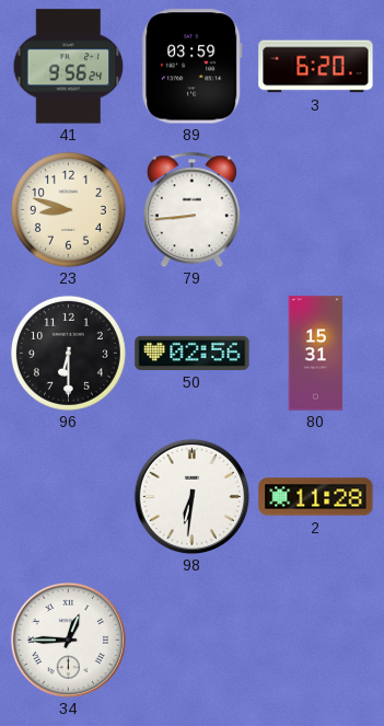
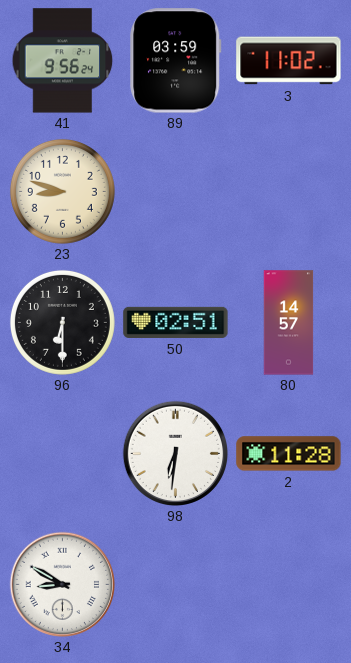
3: 6:20 -> 11:02 (289, 61)
79: 8:44 -> none (191, 209)
50: 02:56 -> 02:51 (176, 322)
80: 15:31 -> 14:57 (289, 323)
34: 12:45 -> 8:50 (62, 584)
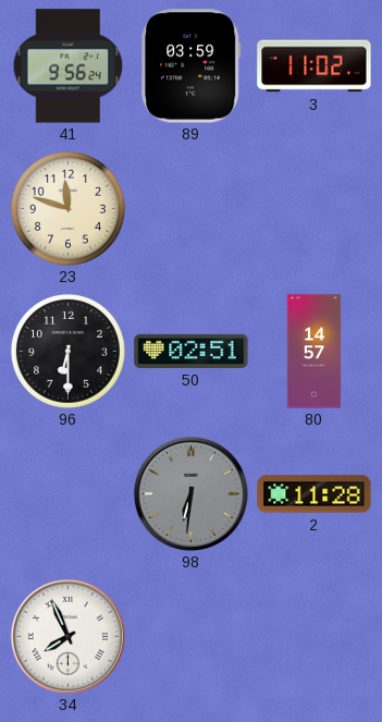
23: 8:48 -> 11:48 (67, 208)
98 dial: white -> grey (190, 493)
34: 8:50 -> 7:56 (67, 636)
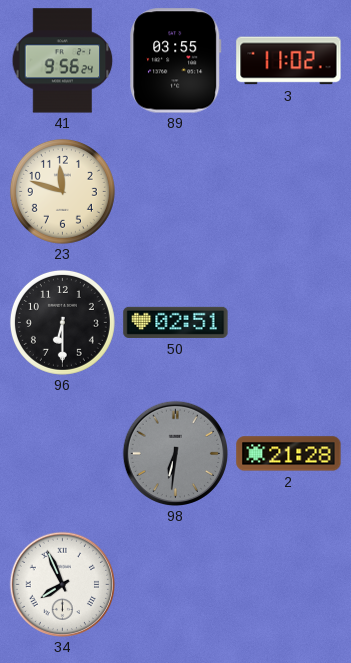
89: 03:59 -> 03:55 (176, 61)
80: 14:57 -> none (315, 352)
2: 11:28 -> 21:28 (289, 454)
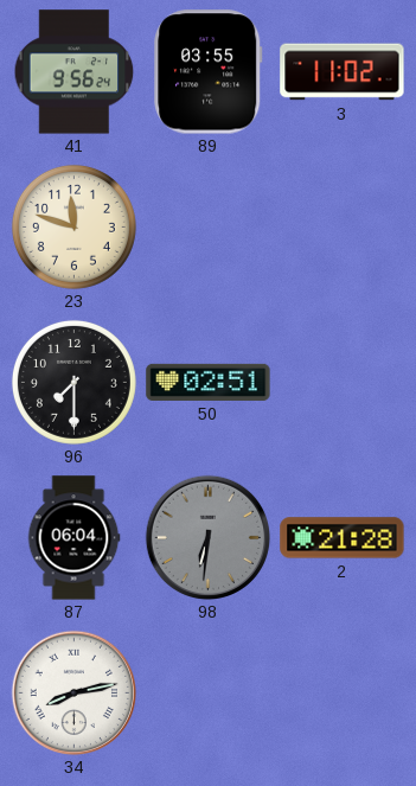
96: 6:30 -> 7:30 (73, 382)
87: none -> 06:04 (73, 538)
34: 7:56 -> 8:13 (73, 692)
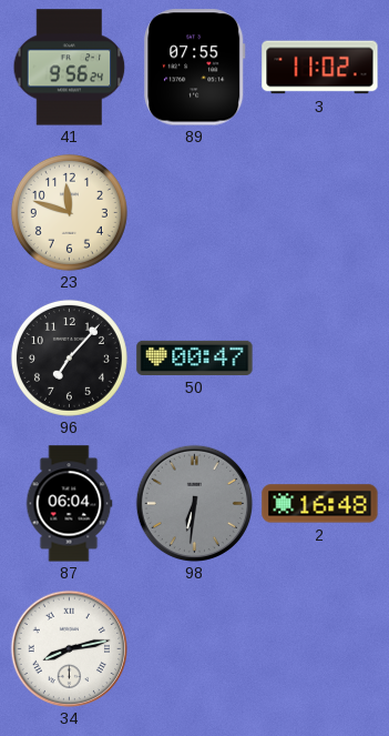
89: 03:55 -> 07:55 (195, 68)
96: 7:30 -> 7:07 (69, 357)
50: 02:51 -> 00:47 (195, 357)
2: 21:28 -> 16:48 (320, 504)
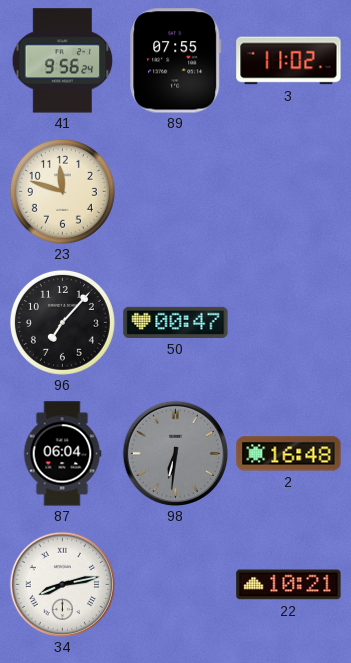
22: none -> 10:21 (289, 585)
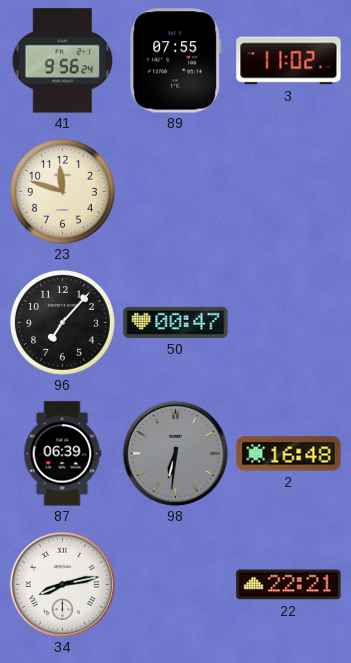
87: 06:04 -> 06:39 (62, 454)
22: 10:21 -> 22:21 (289, 585)
